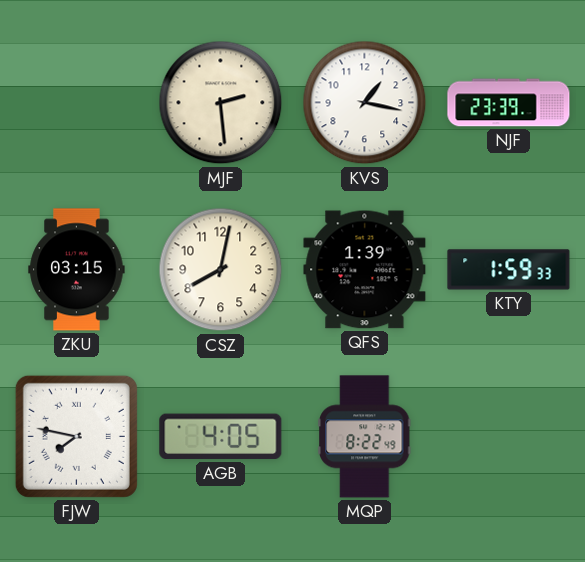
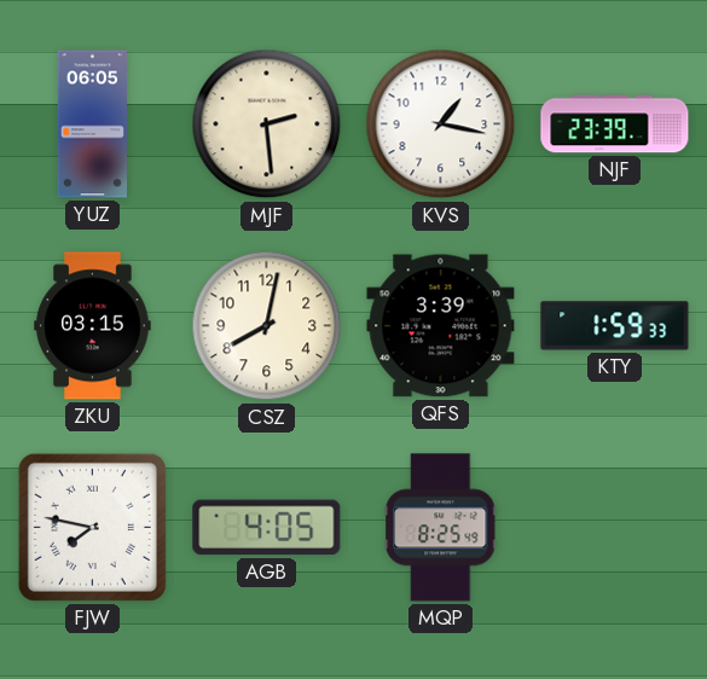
YUZ: none -> 06:05 (92, 124)
QFS: 1:39 -> 3:39 (441, 326)
MQP: 8:22 -> 8:25 (441, 528)
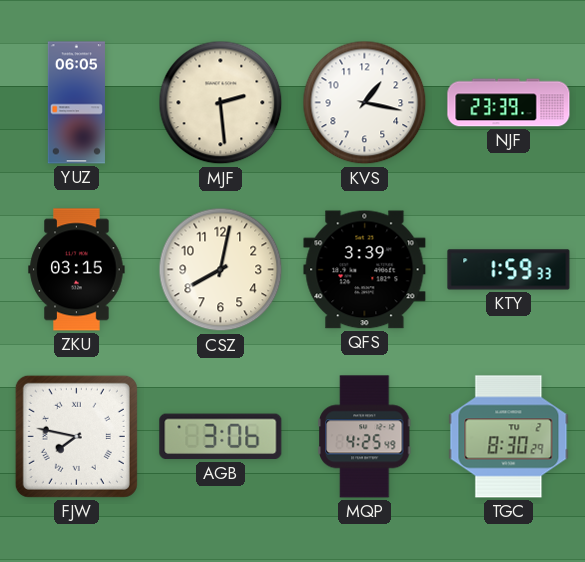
AGB: 4:05 -> 3:06 (221, 437)
MQP: 8:25 -> 4:25 (365, 437)
TGC: none -> 8:30 (509, 437)
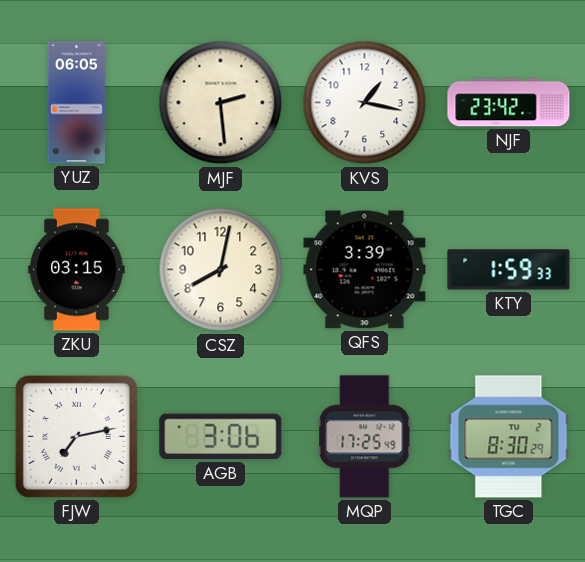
NJF: 23:39 -> 23:42 (509, 103)
FJW: 7:47 -> 7:13 (76, 436)
MQP: 4:25 -> 17:25 (365, 437)
